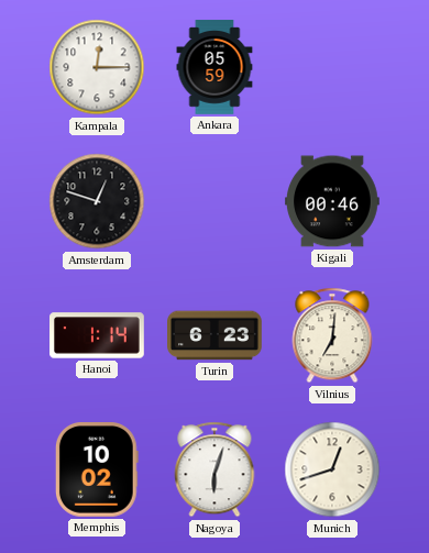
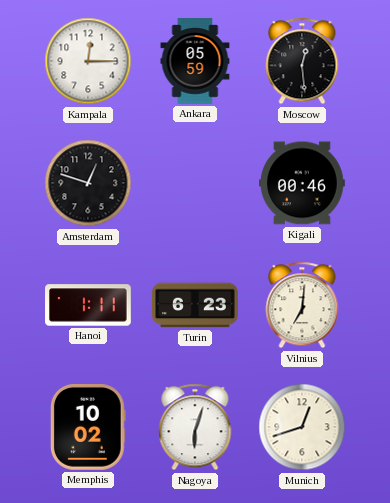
Moscow: none -> 12:29 (302, 61)
Hanoi: 1:14 -> 1:11 (88, 305)
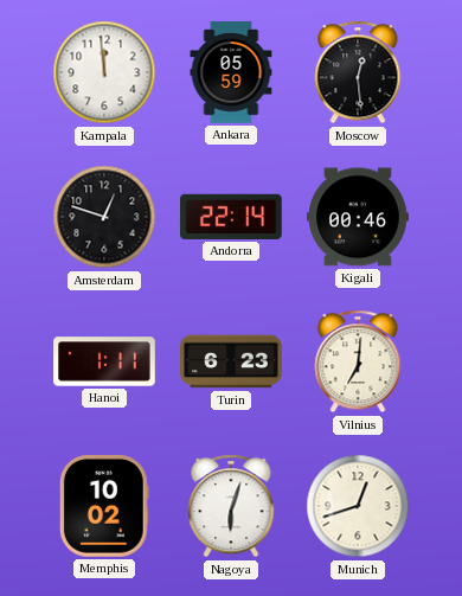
Kampala: 12:15 -> 11:59 (104, 72)
Andorra: none -> 22:14 (231, 217)
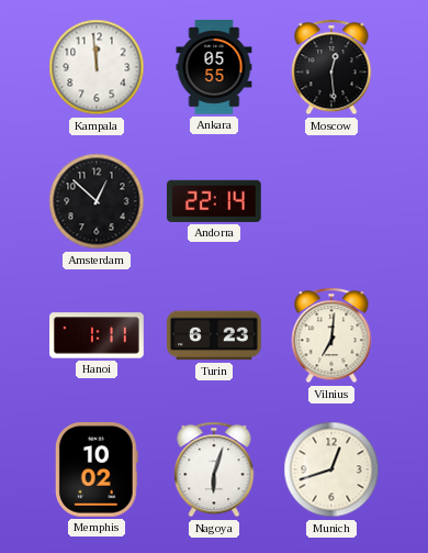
Ankara: 05:59 -> 05:55 (214, 67)
Amsterdam: 12:48 -> 12:52 (97, 201)
Kigali: 00:46 -> none (359, 217)
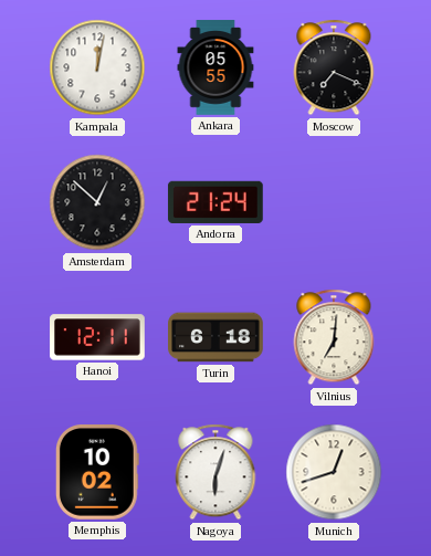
Kampala: 11:59 -> 12:02 (97, 67)
Moscow: 12:29 -> 7:19 (334, 67)
Andorra: 22:14 -> 21:24 (215, 202)
Hanoi: 1:11 -> 12:11 (97, 337)
Turin: 6:23 -> 6:18 (215, 337)
